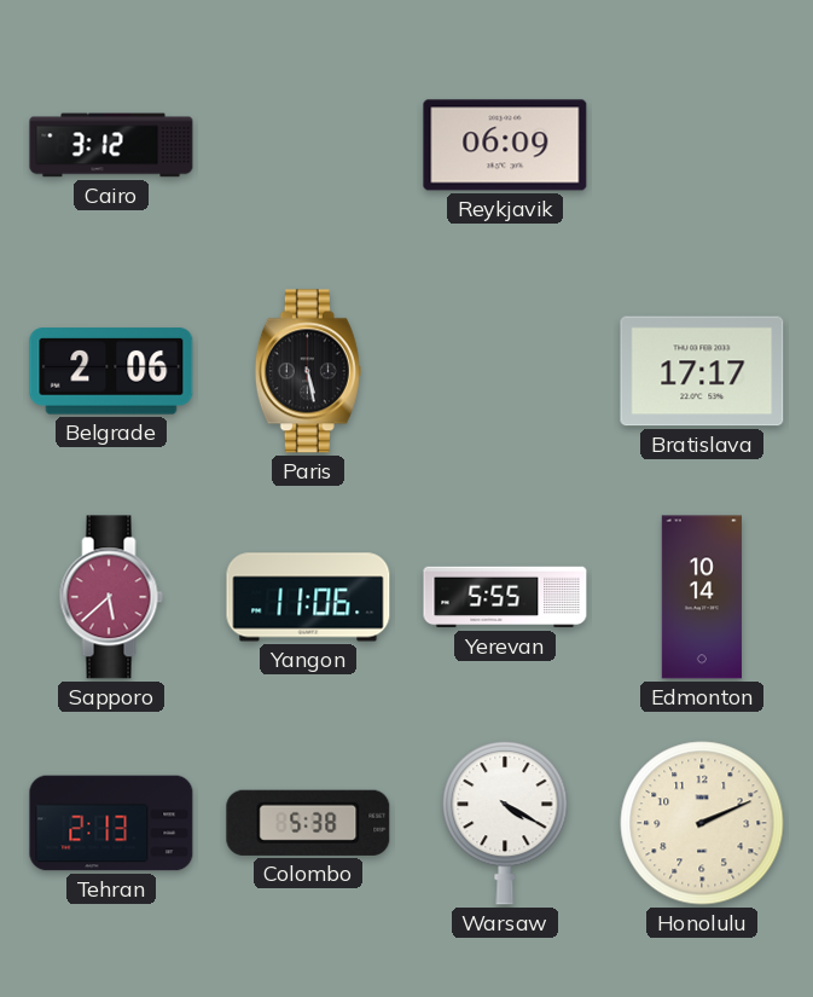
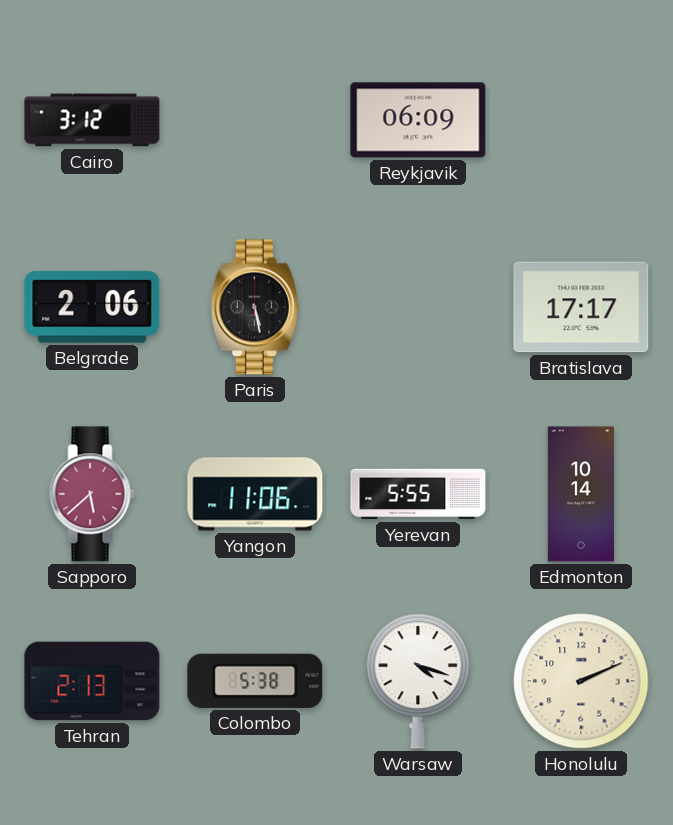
Warsaw: 4:20 -> 4:18 (418, 681)
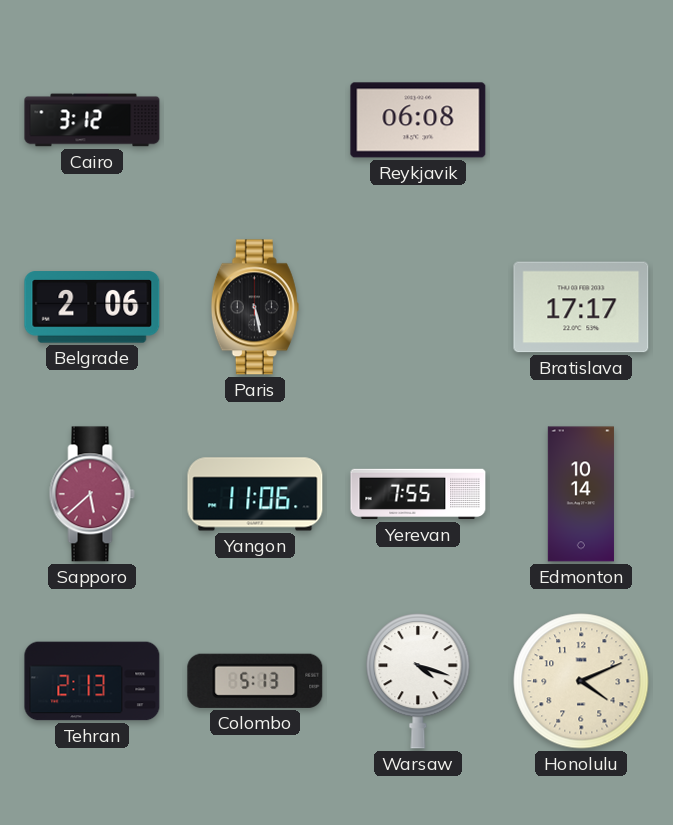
Reykjavik: 06:09 -> 06:08 (418, 120)
Yerevan: 5:55 -> 7:55 (418, 494)
Colombo: 5:38 -> 5:13 (255, 681)
Honolulu: 2:11 -> 4:11 (581, 681)
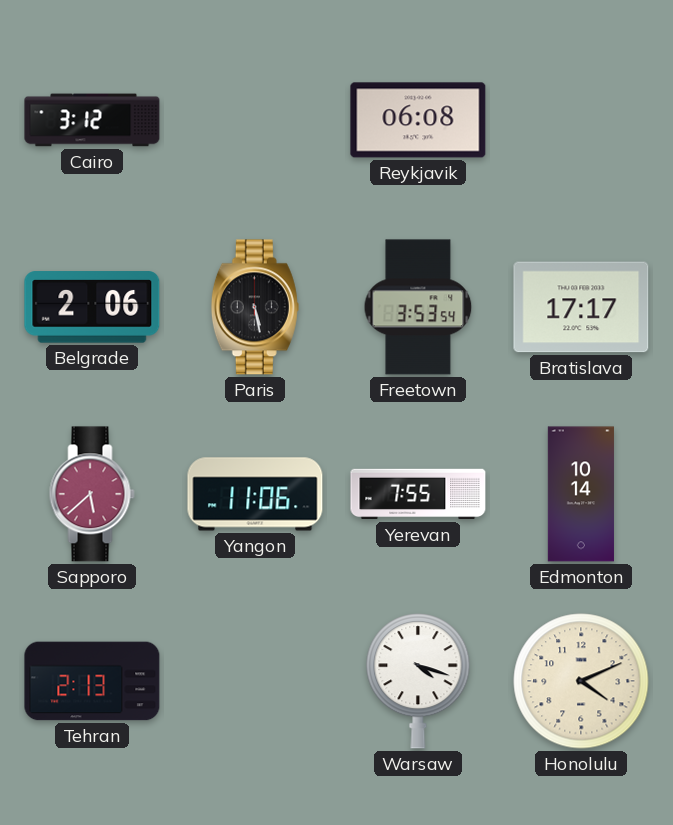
Freetown: none -> 3:53 (418, 307)
Colombo: 5:13 -> none (255, 681)
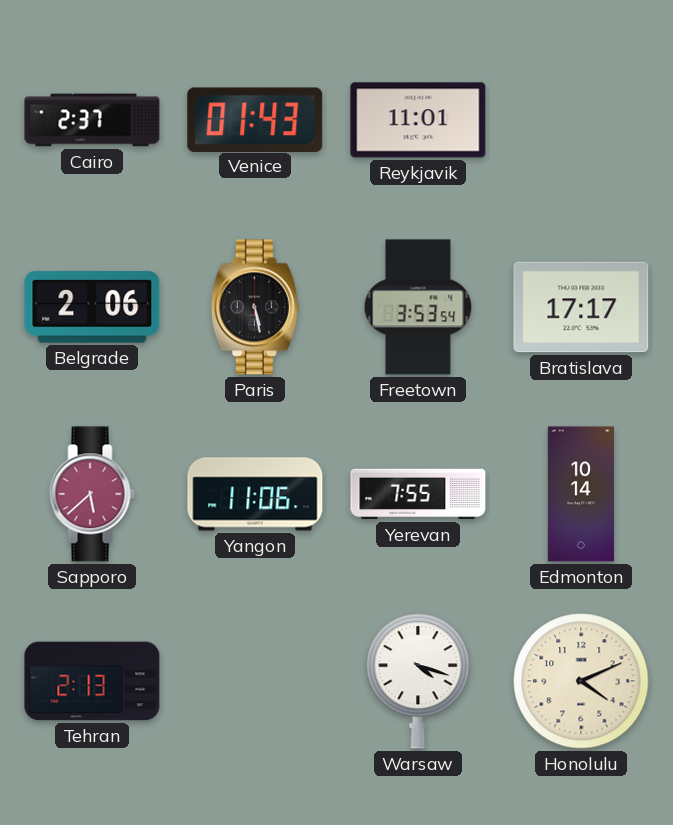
Cairo: 3:12 -> 2:37 (92, 120)
Venice: none -> 01:43 (255, 119)
Reykjavik: 06:08 -> 11:01 (418, 120)
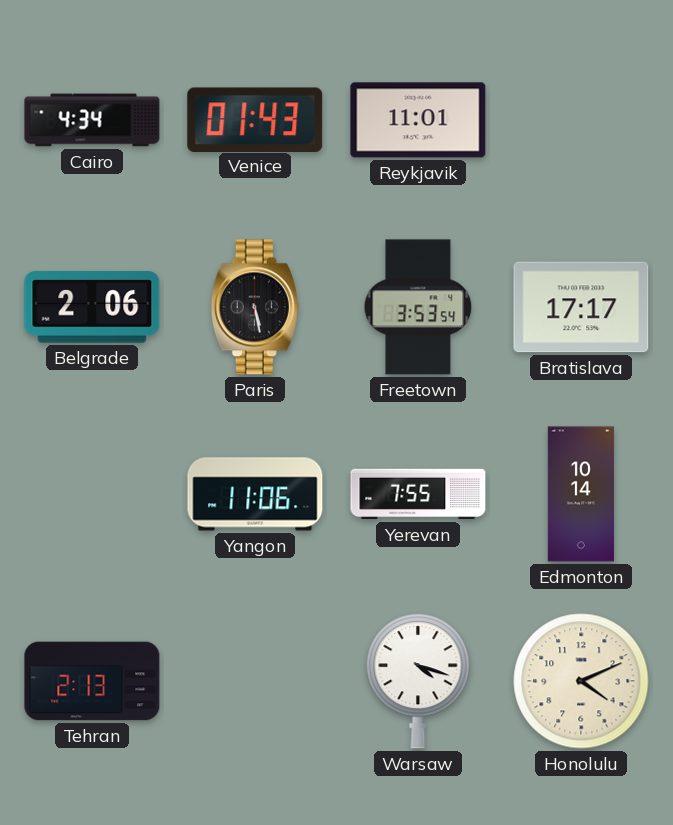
Cairo: 2:37 -> 4:34 (92, 120)
Sapporo: 5:38 -> none (92, 494)
